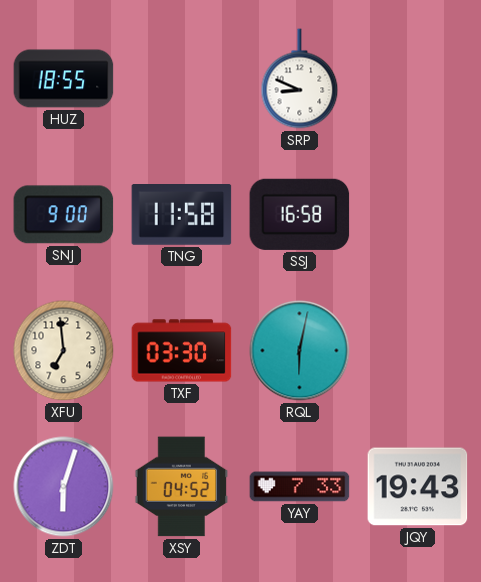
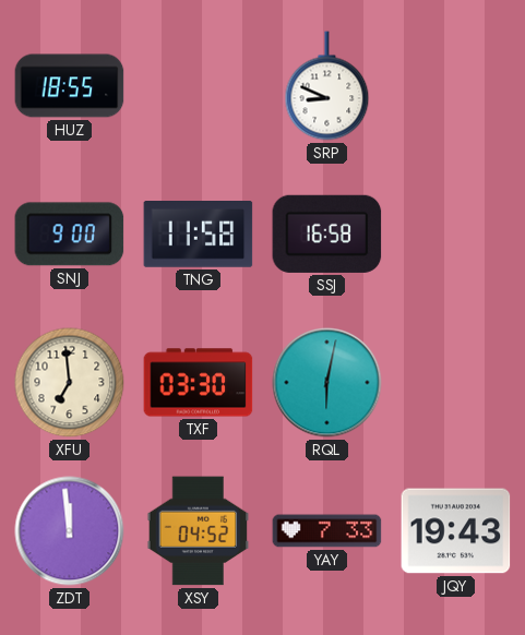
ZDT: 6:03 -> 11:59 (70, 531)
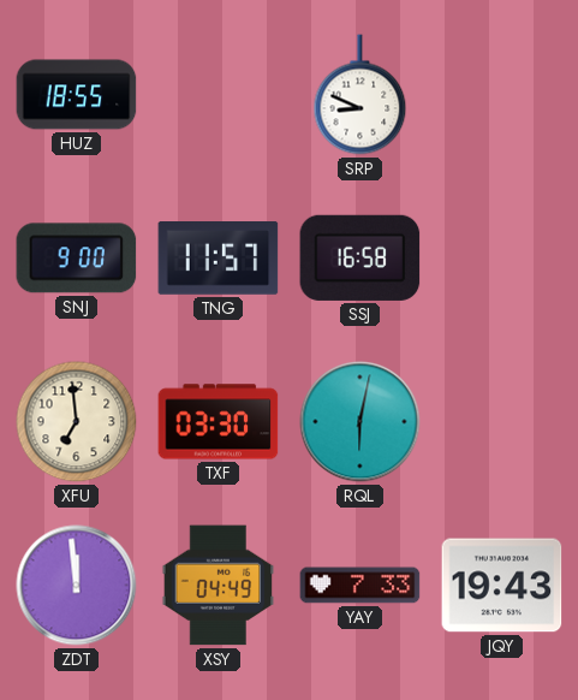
TNG: 11:58 -> 11:57 (219, 259)
XSY: 04:52 -> 04:49 (219, 586)
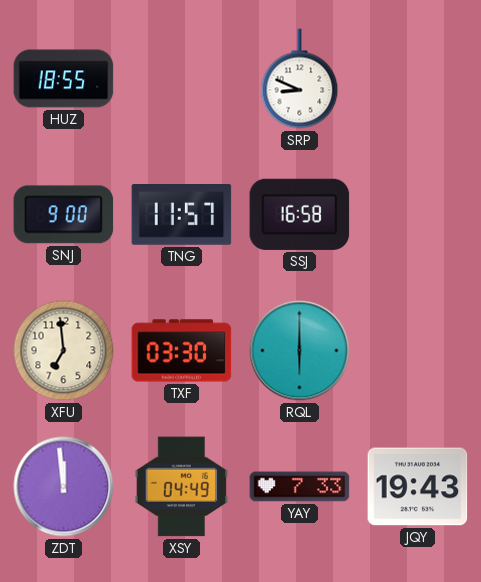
RQL: 6:02 -> 6:00 (300, 351)
